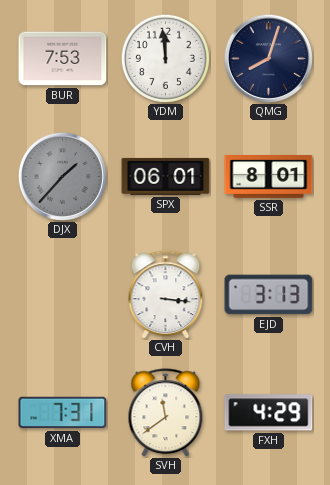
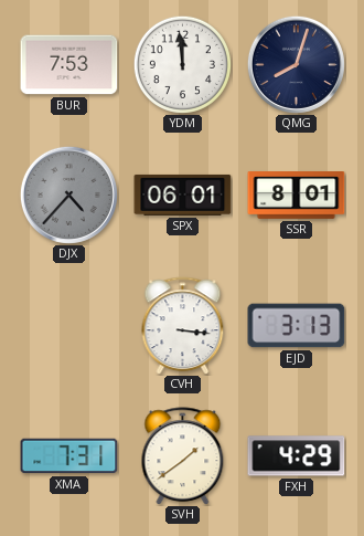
DJX: 1:37 -> 4:37 (68, 195)
SVH: 11:39 -> 1:39 (183, 456)
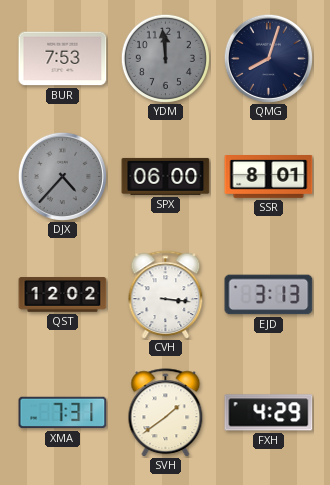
YDM dial: white -> grey (165, 58)
SPX: 06:01 -> 06:00 (166, 176)
QST: none -> 12:02 (63, 295)
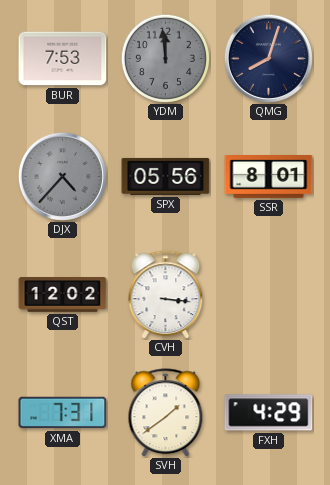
SPX: 06:00 -> 05:56 (166, 176)
EJD: 3:13 -> none (269, 295)
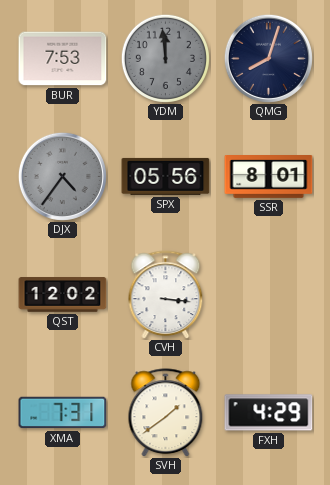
DJX: 4:37 -> 4:36 (62, 176)
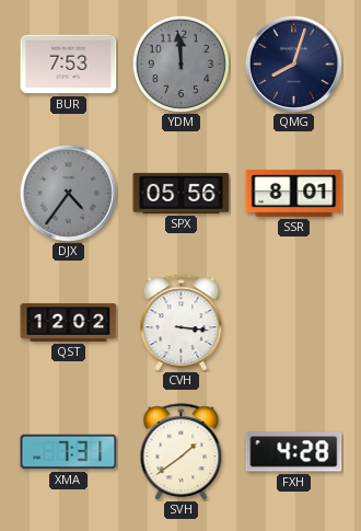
FXH: 4:29 -> 4:28 (294, 452)
